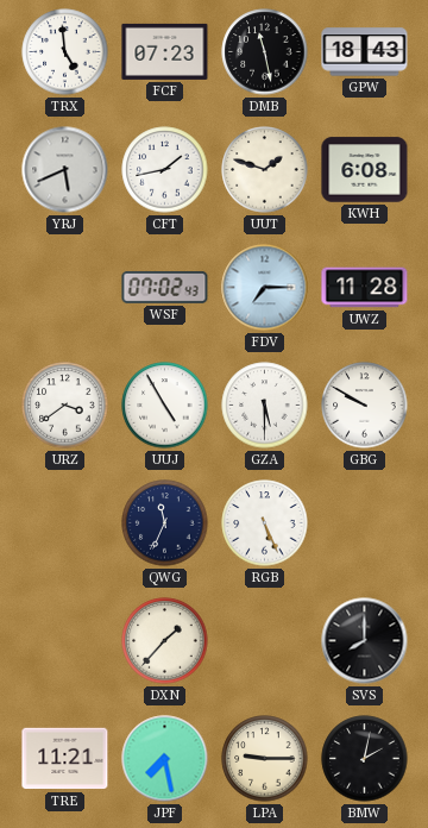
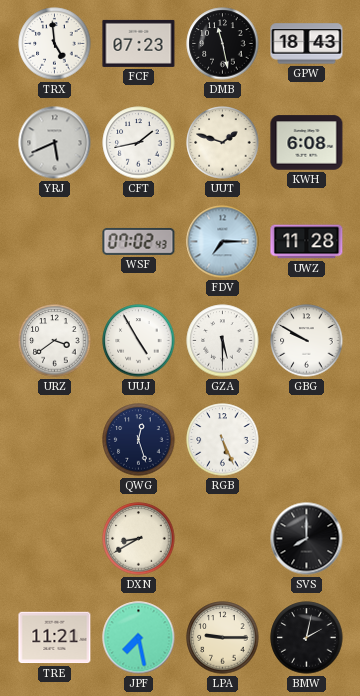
QWG: 11:34 -> 12:27 (139, 440)
DXN: 1:37 -> 8:40 (139, 539)
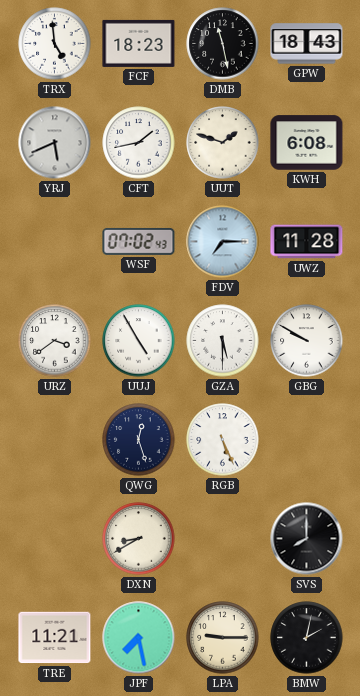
FCF: 07:23 -> 18:23 (139, 43)
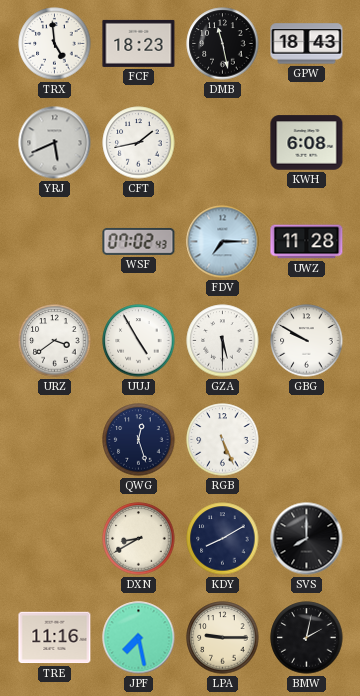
UUT: 1:48 -> none (223, 143)
KDY: none -> 8:10 (223, 539)
TRE: 11:21 -> 11:16 (55, 638)
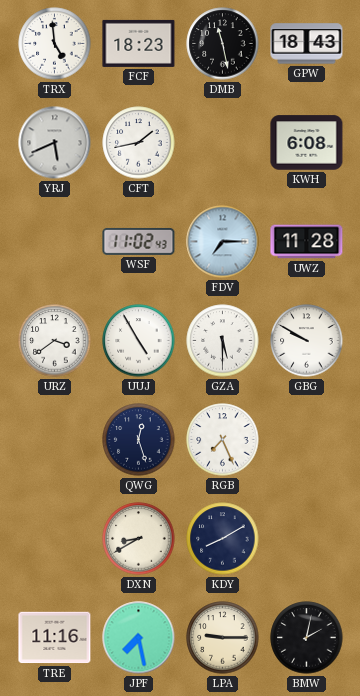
WSF: 07:02 -> 11:02 (139, 241)
RGB: 5:26 -> 7:26 (223, 440)
SVS: 8:00 -> none (307, 539)
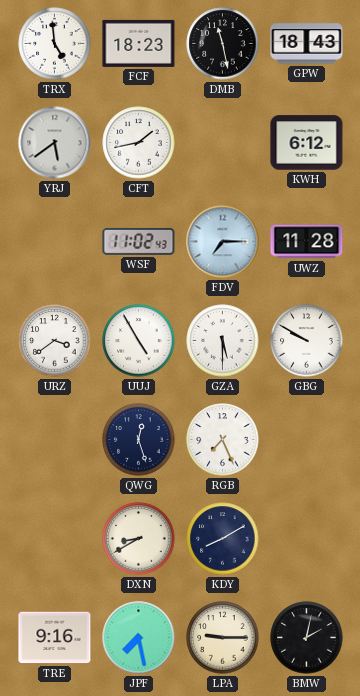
YRJ: 5:41 -> 5:39 (55, 143)
KWH: 6:08 -> 6:12 (307, 143)
TRE: 11:16 -> 9:16 (55, 638)
